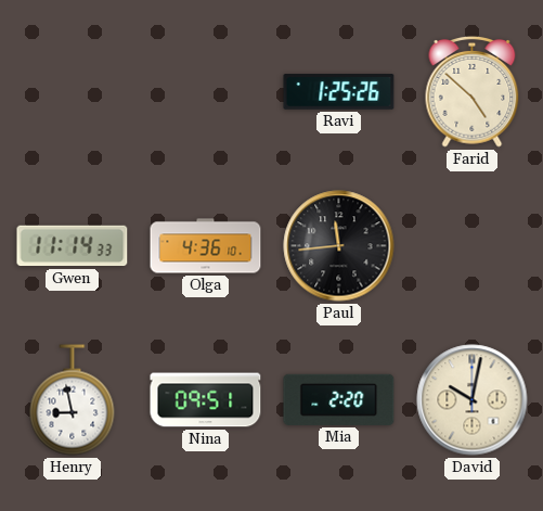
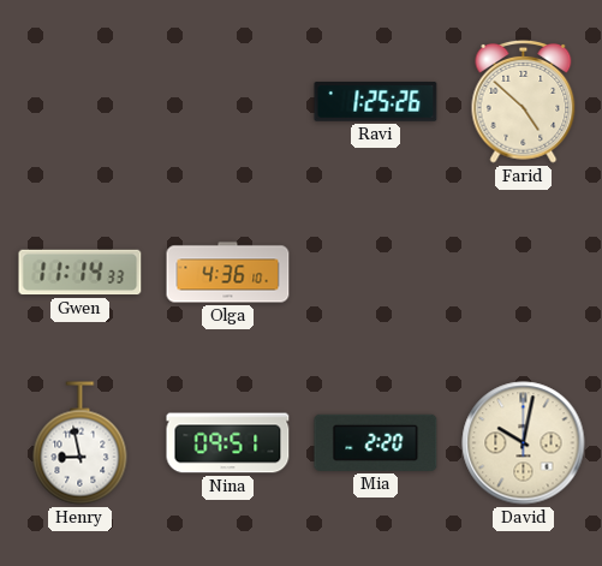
Paul: 11:44 -> none (339, 246)
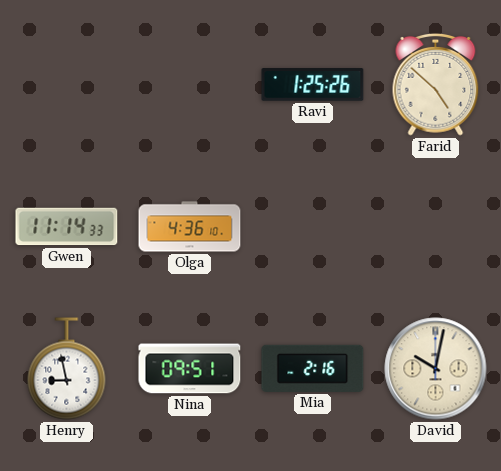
Mia: 2:20 -> 2:16 (313, 368)
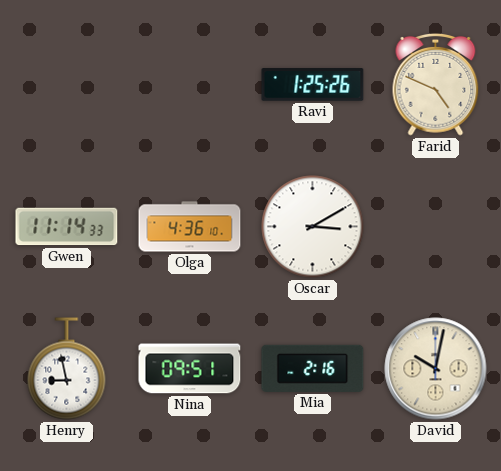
Farid: 4:52 -> 4:49 (436, 84)
Oscar: none -> 3:10 (313, 227)
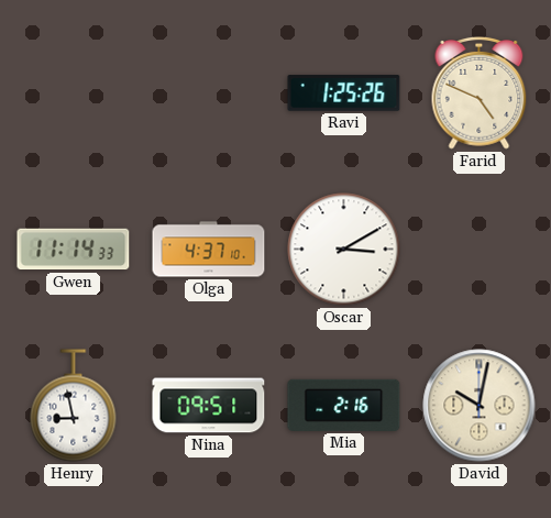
Olga: 4:36 -> 4:37 (209, 250)
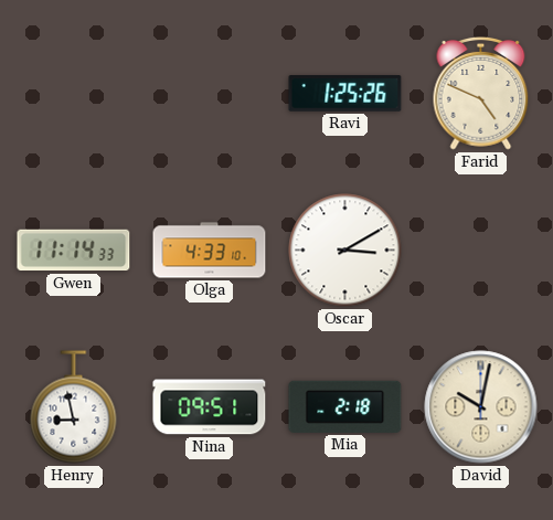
Olga: 4:37 -> 4:33 (210, 251)
Mia: 2:16 -> 2:18 (345, 406)
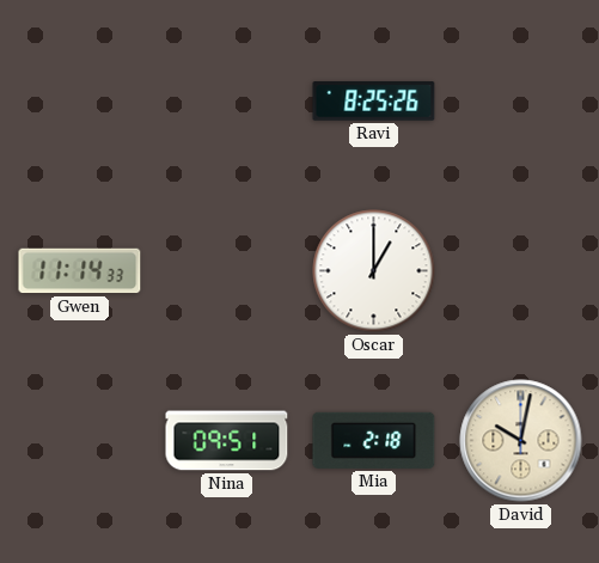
Ravi: 1:25 -> 8:25 (374, 102)
Farid: 4:49 -> none (481, 93)
Olga: 4:33 -> none (210, 251)
Oscar: 3:10 -> 1:00 (374, 271)
Henry: 8:58 -> none (74, 407)
